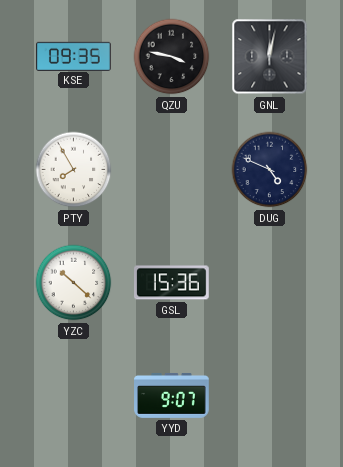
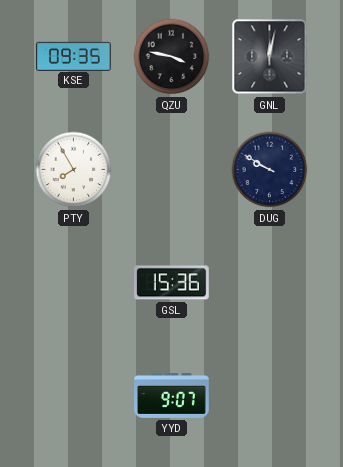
DUG: 4:49 -> 9:50 (270, 170)
YZC: 10:22 -> none (74, 283)
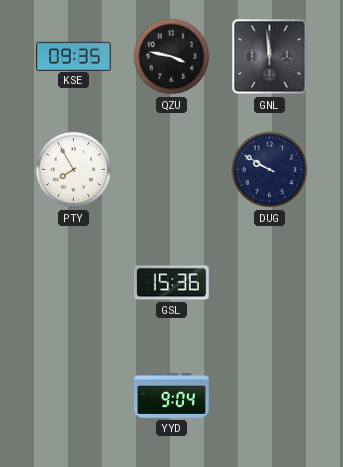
GNL: 12:02 -> 11:59 (270, 57)
YYD: 9:07 -> 9:04 (172, 396)
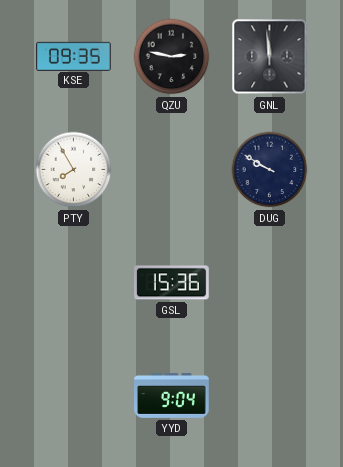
QZU: 3:47 -> 2:47 (172, 57)
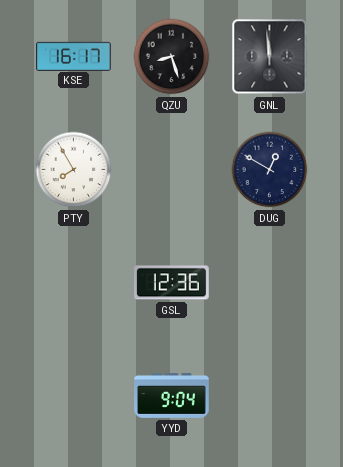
KSE: 09:35 -> 16:17 (74, 56)
QZU: 2:47 -> 8:27 (172, 57)
DUG: 9:50 -> 12:50 (270, 170)
GSL: 15:36 -> 12:36 (172, 283)
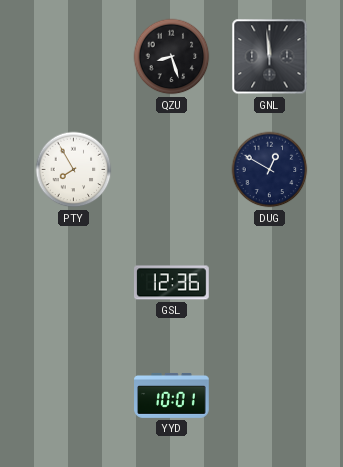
KSE: 16:17 -> none (74, 56)
YYD: 9:04 -> 10:01 (172, 396)
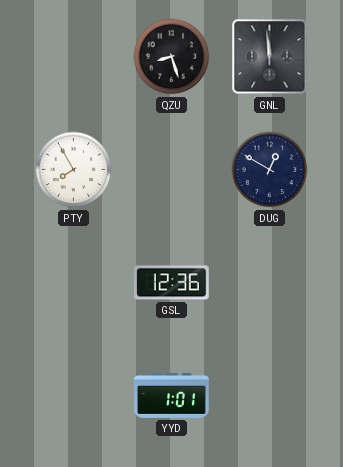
YYD: 10:01 -> 1:01 (172, 396)
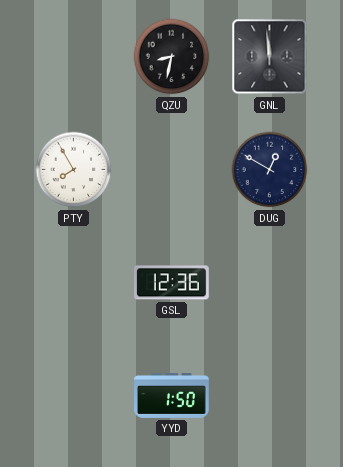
QZU: 8:27 -> 8:32 (172, 57)
YYD: 1:01 -> 1:50 (172, 396)
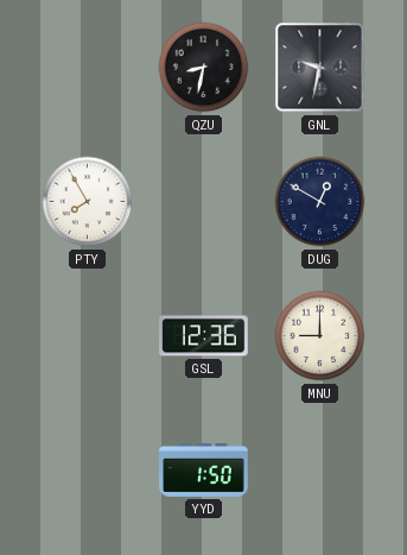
GNL: 11:59 -> 9:32 (320, 68)
MNU: none -> 9:00 (320, 336)
